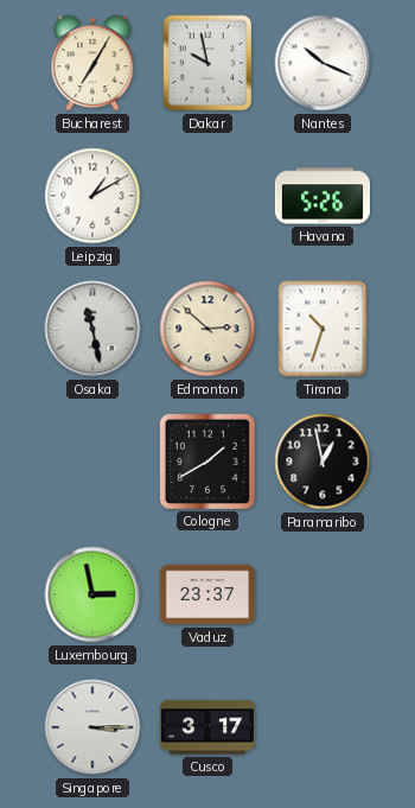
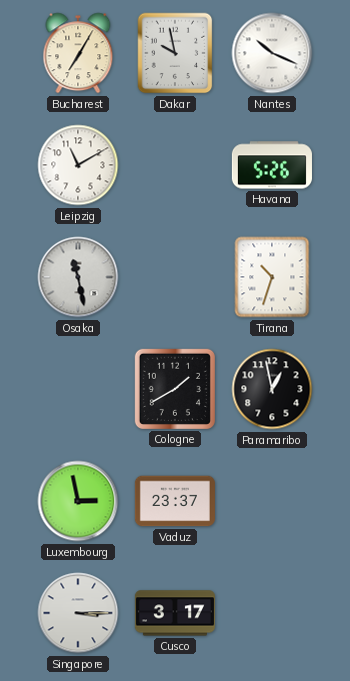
Leipzig: 1:10 -> 11:10 (78, 165)
Edmonton: 2:52 -> none (207, 329)
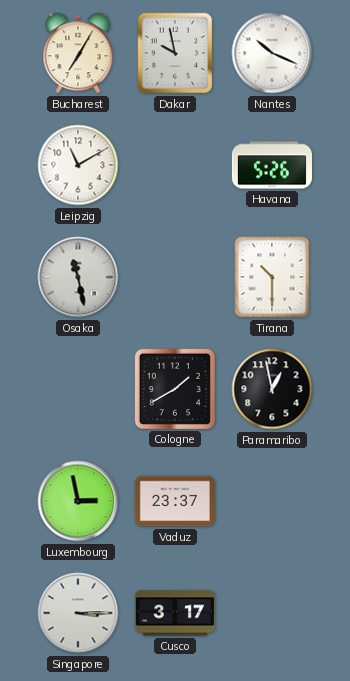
Tirana: 10:33 -> 10:30 (272, 277)
